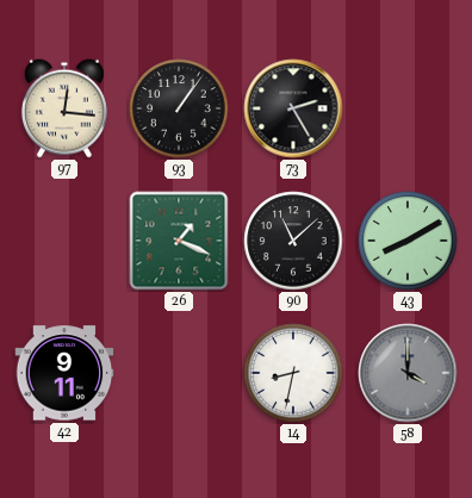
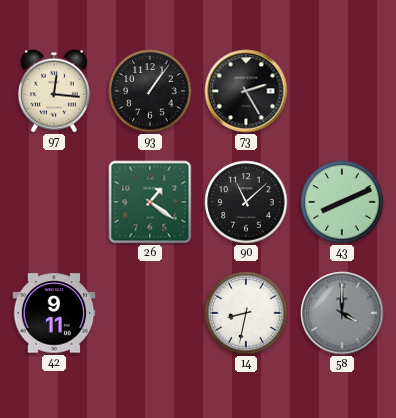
26: 1:19 -> 1:21 (150, 202)
43: 8:10 -> 8:11 (342, 202)
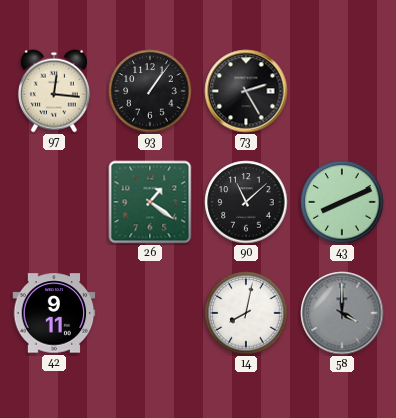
14: 8:32 -> 8:02 (246, 313)
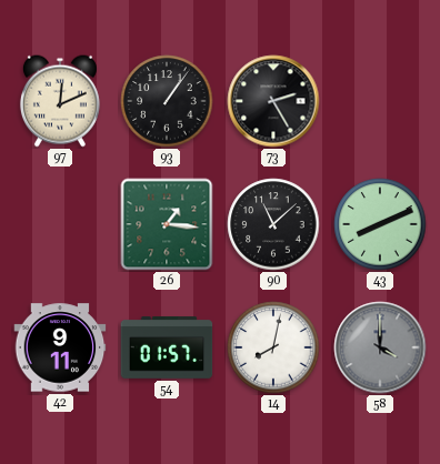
97: 12:16 -> 12:11 (60, 101)
26: 1:21 -> 1:16 (167, 224)
54: none -> 01:57 (167, 349)
